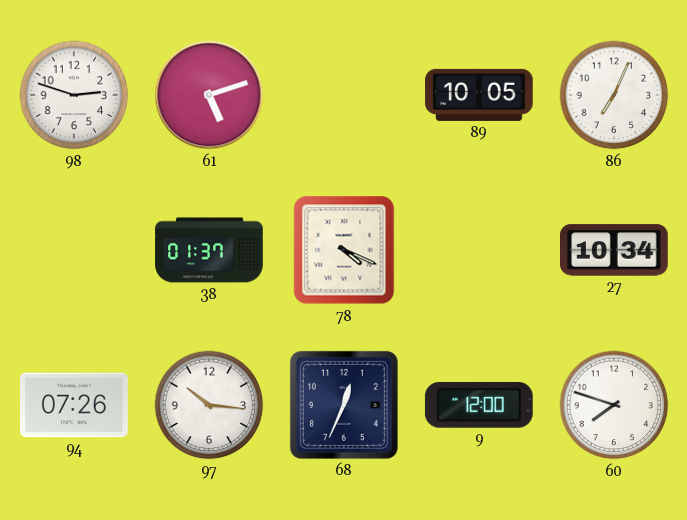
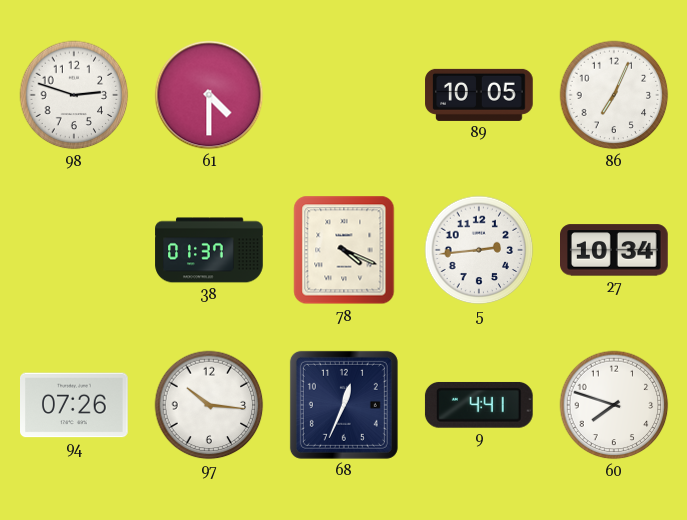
61: 5:12 -> 4:30 (209, 95)
5: none -> 2:44 (479, 250)
9: 12:00 -> 4:41 (479, 405)
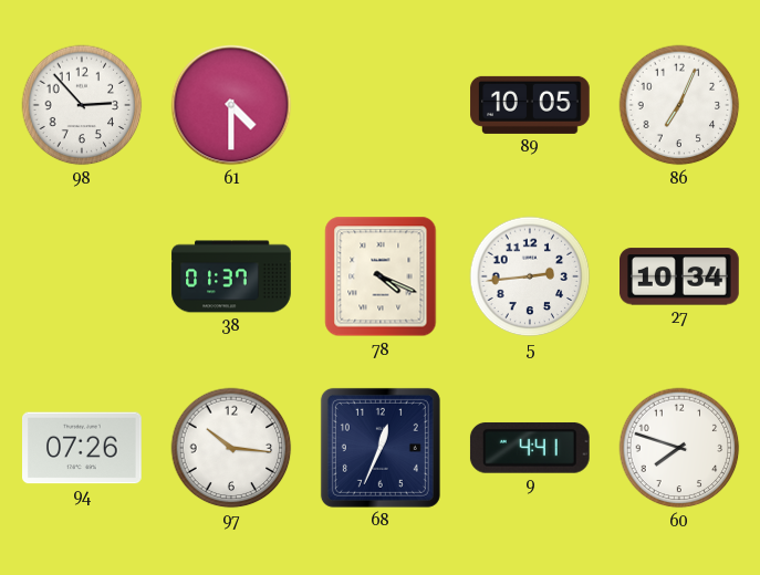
98: 2:48 -> 2:53 (82, 105)
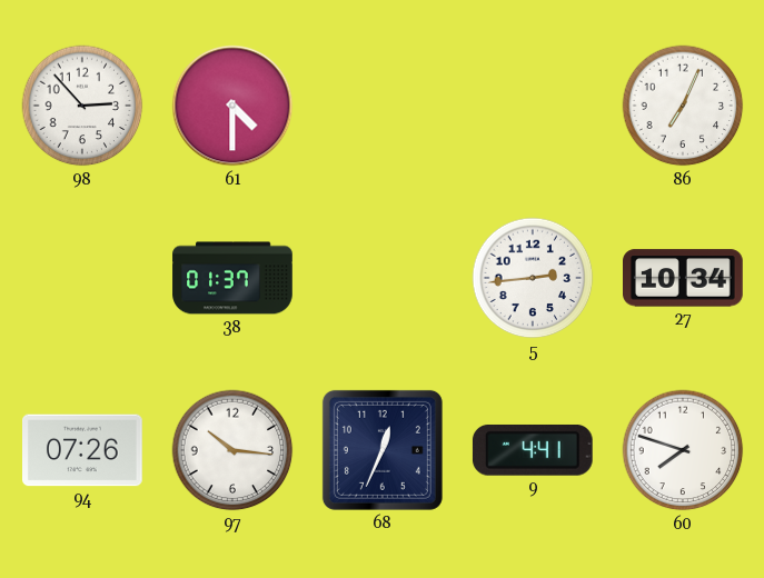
89: 10:05 -> none (530, 105)
78: 4:19 -> none (381, 276)
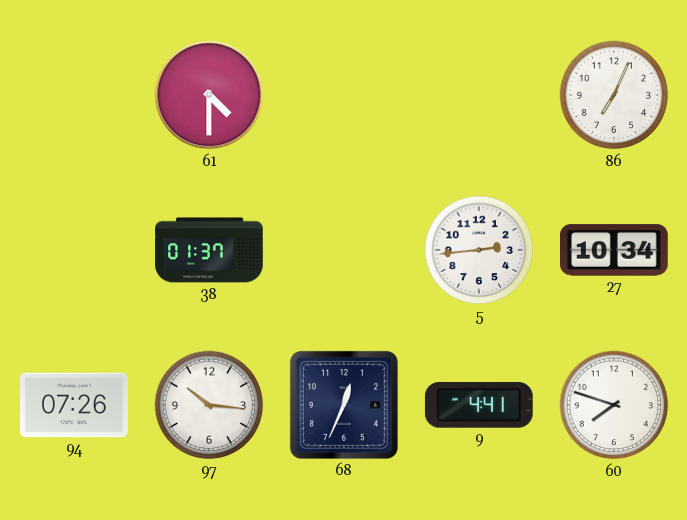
98: 2:53 -> none (82, 106)
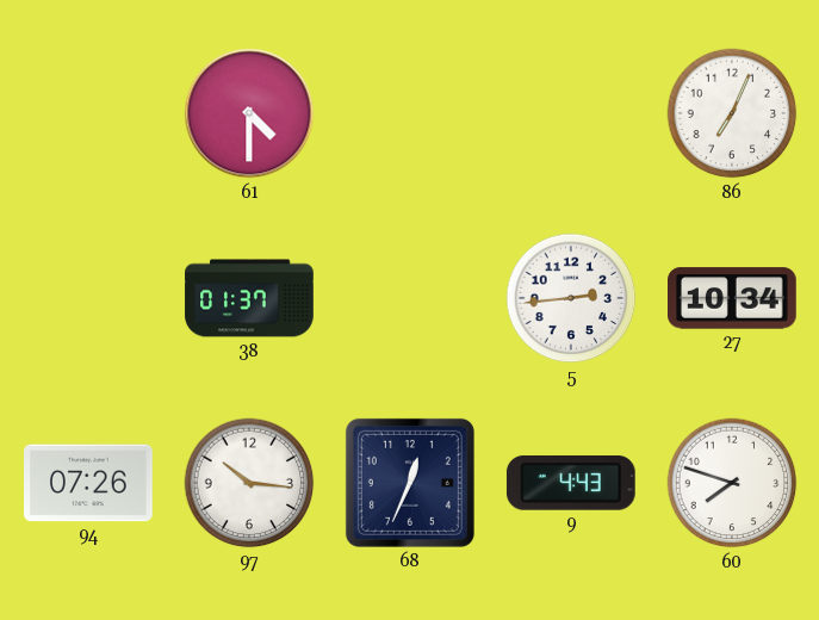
9: 4:41 -> 4:43 (571, 483)
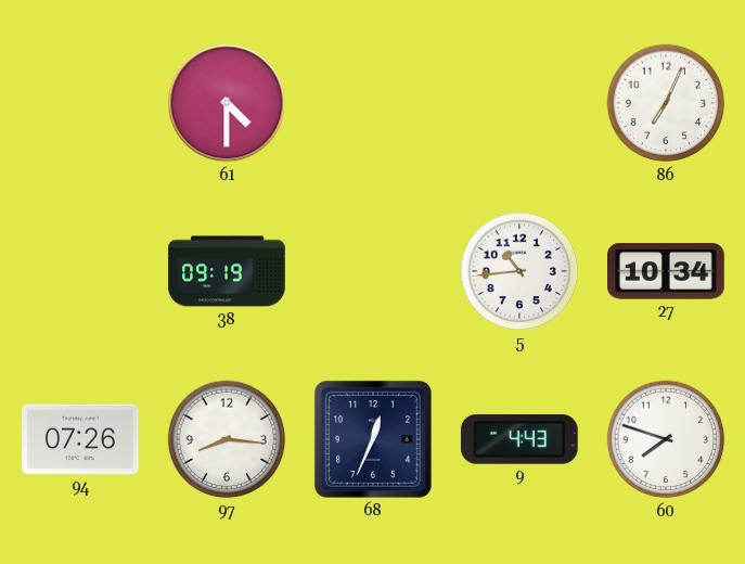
38: 01:37 -> 09:19 (227, 271)
5: 2:44 -> 10:44 (519, 271)
97: 10:16 -> 8:16 (227, 439)
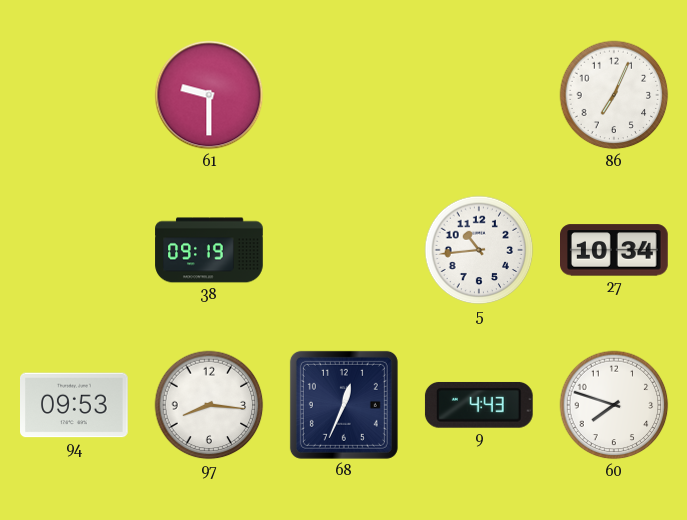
61: 4:30 -> 9:30 (209, 95)
94: 07:26 -> 09:53 (75, 405)
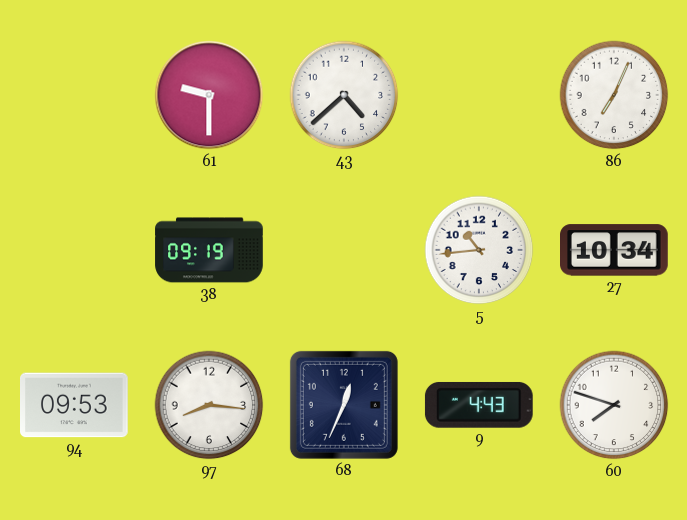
43: none -> 4:38 (344, 95)
